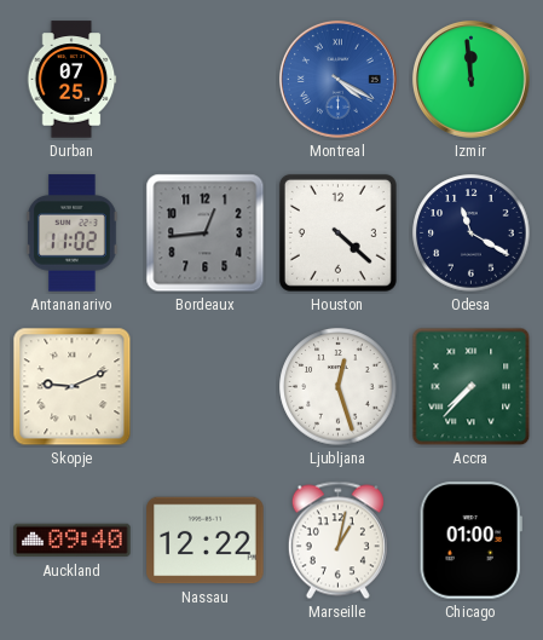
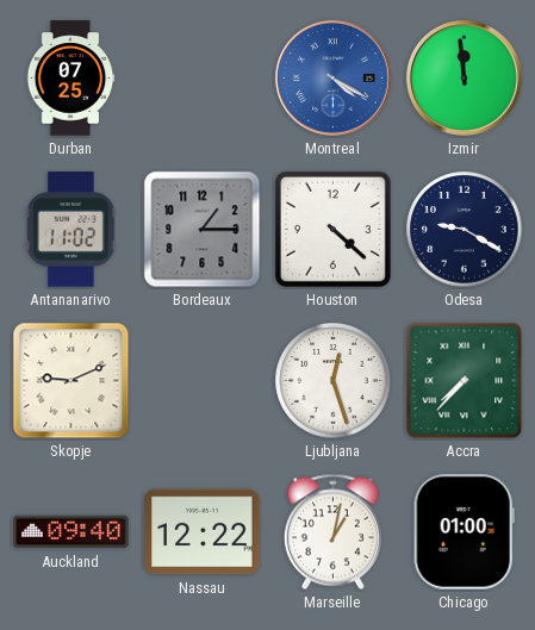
Bordeaux: 12:44 -> 1:15 (203, 230)
Odesa: 11:20 -> 9:20 (465, 230)
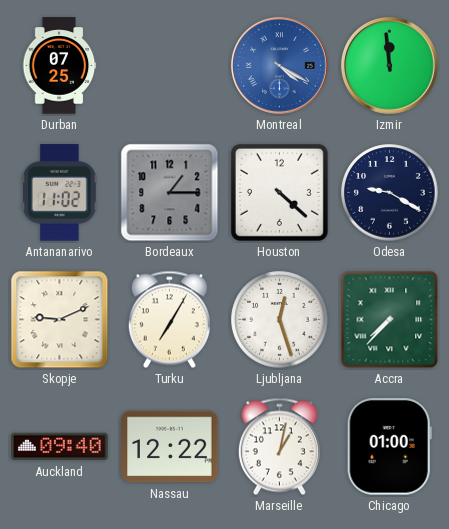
Turku: none -> 7:05 (169, 320)
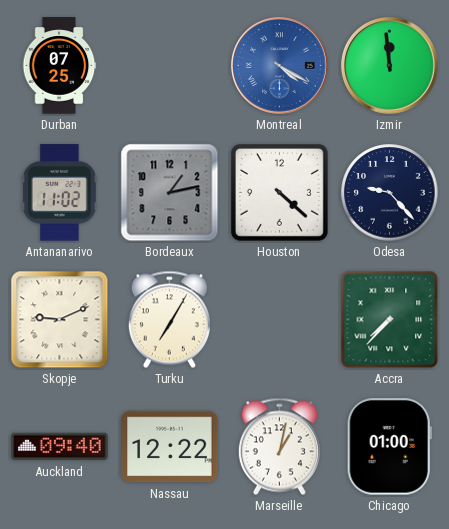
Bordeaux: 1:15 -> 1:13 (170, 193)
Odesa: 9:20 -> 9:23 (390, 193)
Ljubljana: 12:27 -> none (280, 320)
